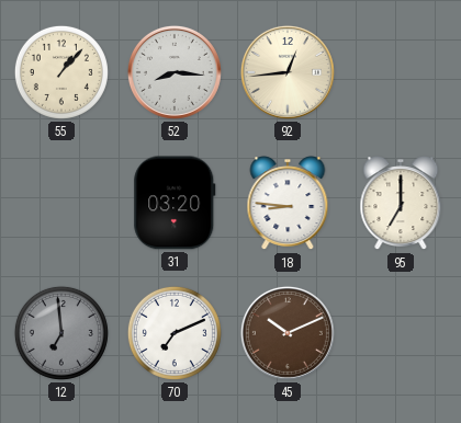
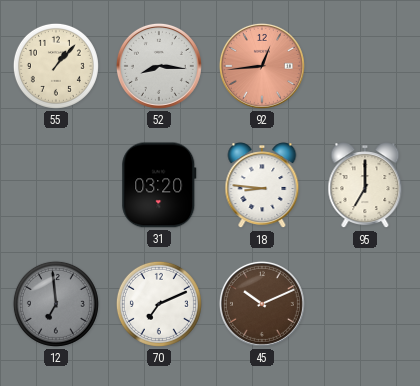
92 dial: cream -> salmon (262, 66)
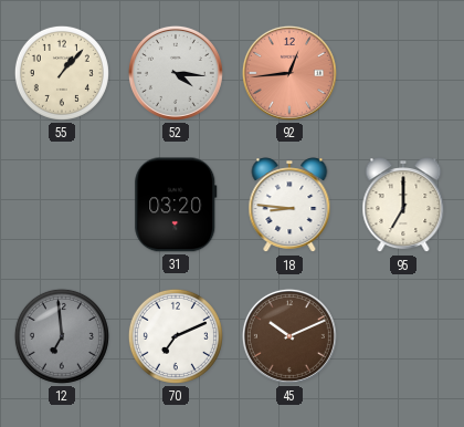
52: 8:16 -> 4:16 (176, 73)
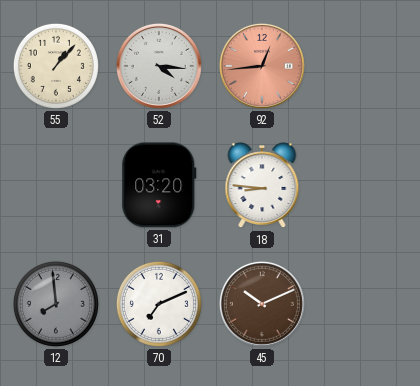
95: 7:00 -> none (403, 206)
12: 6:59 -> 7:59 (56, 304)
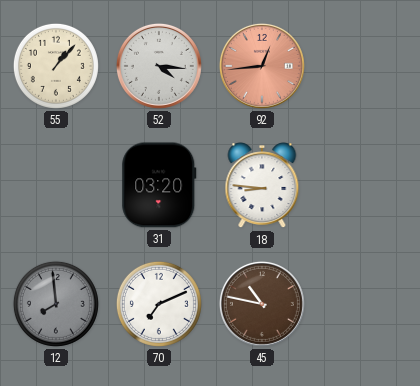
45: 10:11 -> 10:47 (262, 304)
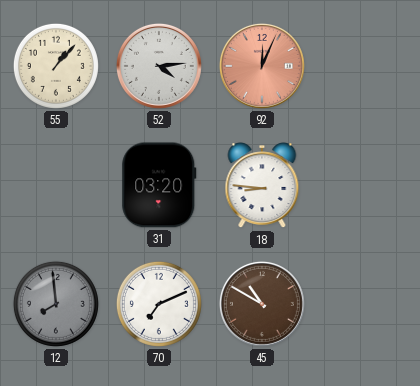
52: 4:16 -> 4:14 (159, 66)
92: 12:44 -> 12:04 (262, 66)
45: 10:47 -> 10:50 (262, 304)
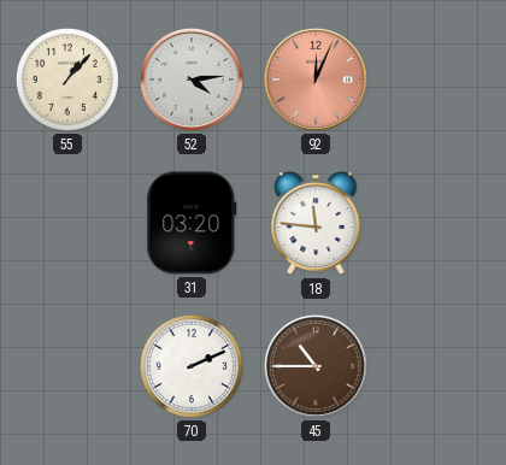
18: 8:46 -> 11:46 (316, 224)
12: 7:59 -> none (56, 304)
70: 7:11 -> 2:11 (192, 366)
45: 10:50 -> 10:45 (316, 366)
